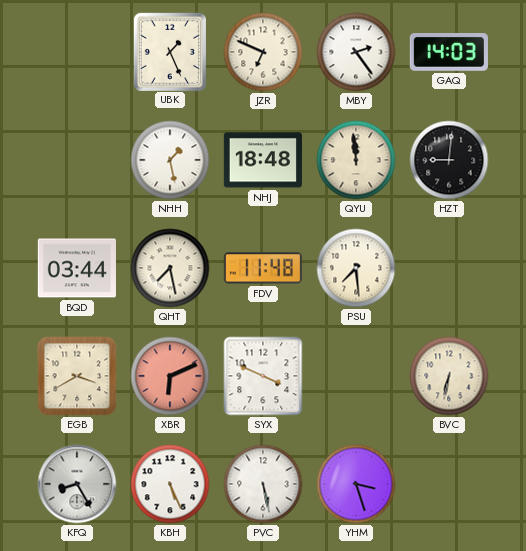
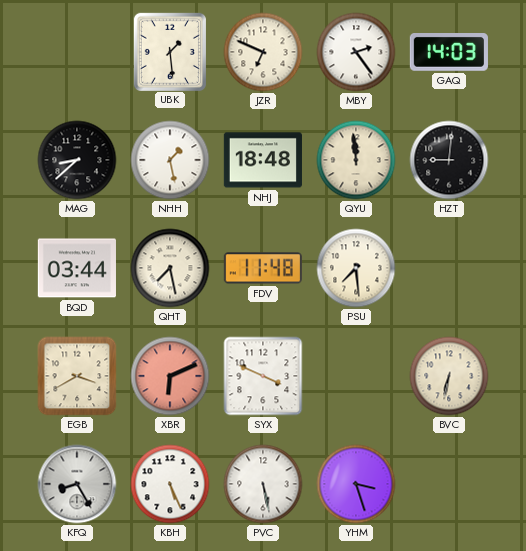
UBK: 1:26 -> 1:29 (170, 51)
MAG: none -> 8:38 (77, 160)
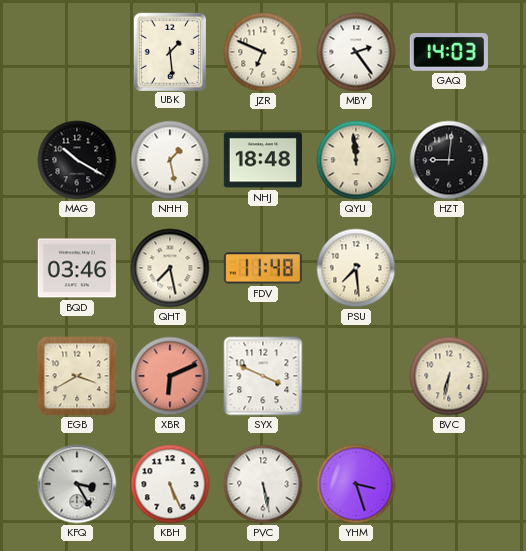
MAG: 8:38 -> 10:20 (77, 160)
BQD: 03:44 -> 03:46 (77, 268)
KFQ: 8:25 -> 3:25 (77, 484)
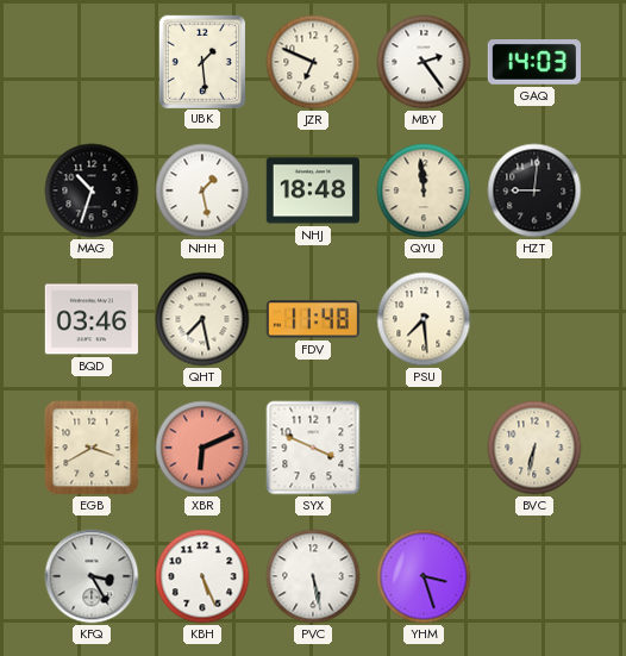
MAG: 10:20 -> 10:33 (92, 190)
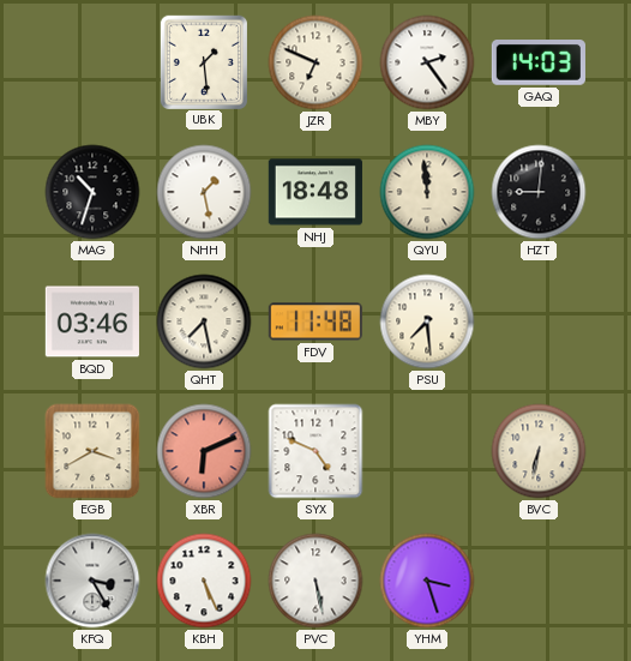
SYX: 3:49 -> 4:49 (315, 451)
